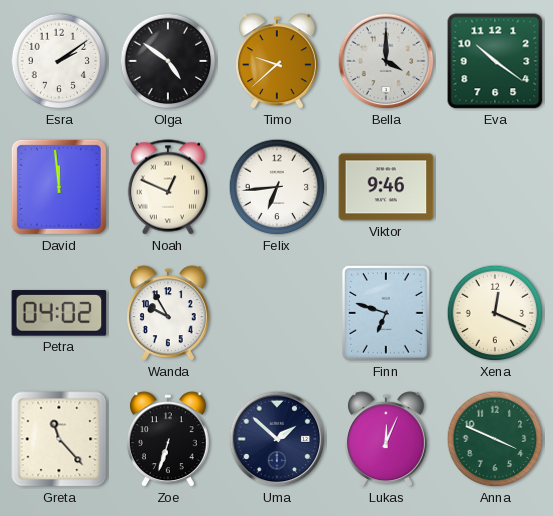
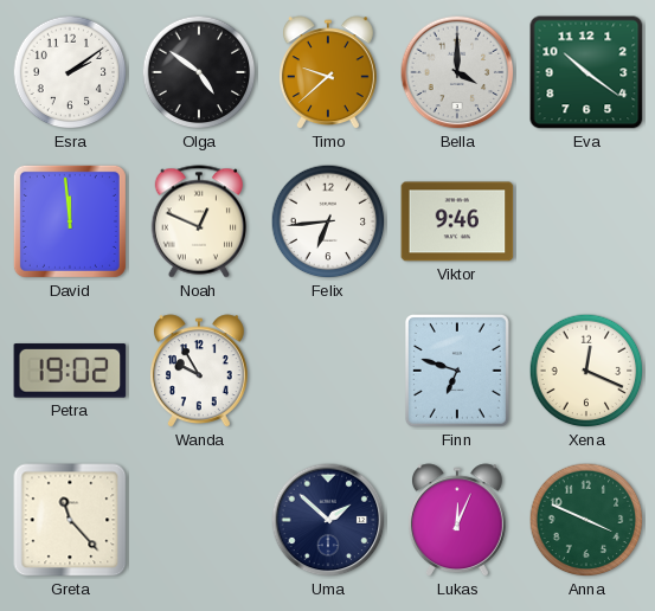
Petra: 04:02 -> 19:02 (70, 371)
Zoe: 6:33 -> none (168, 440)
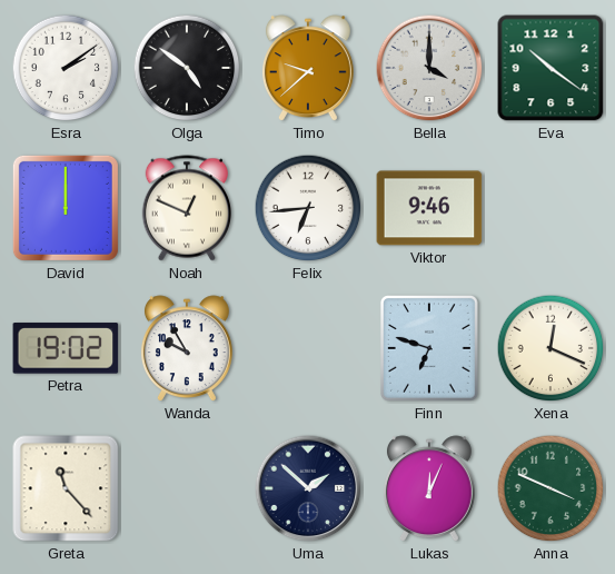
David: 11:59 -> 12:00 (66, 208)
